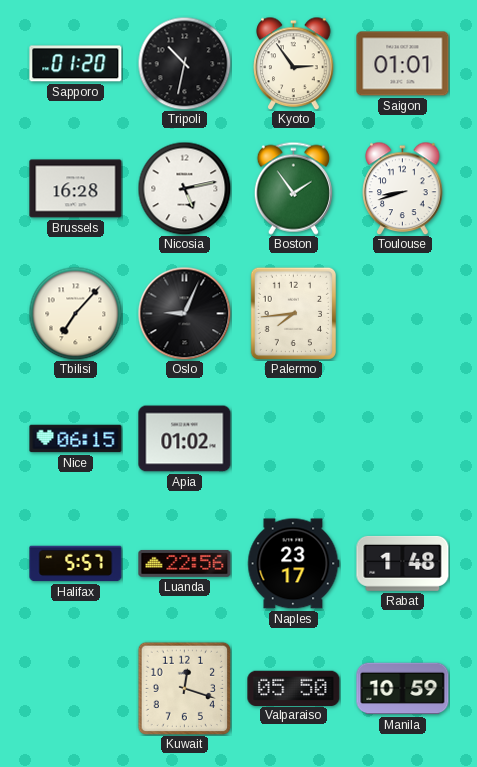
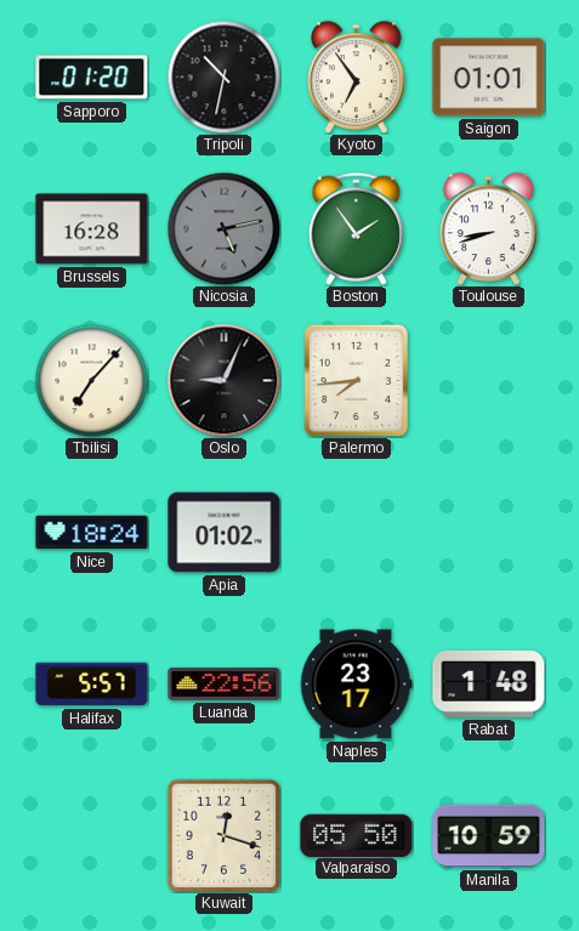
Kyoto: 2:54 -> 6:54 (357, 76)
Nicosia dial: white -> grey (223, 228)
Nice: 06:15 -> 18:24 (92, 533)
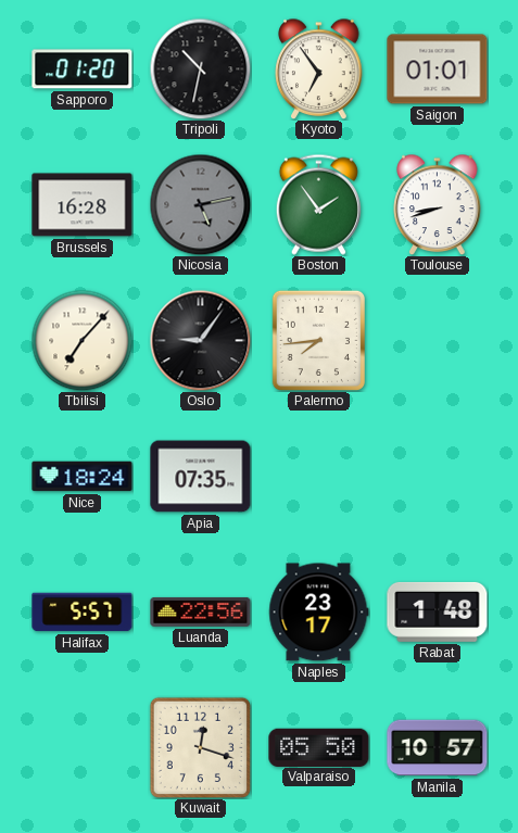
Oslo: 9:04 -> 9:06 (200, 340)
Apia: 01:02 -> 07:35 (201, 477)
Manila: 10:59 -> 10:57 (438, 748)
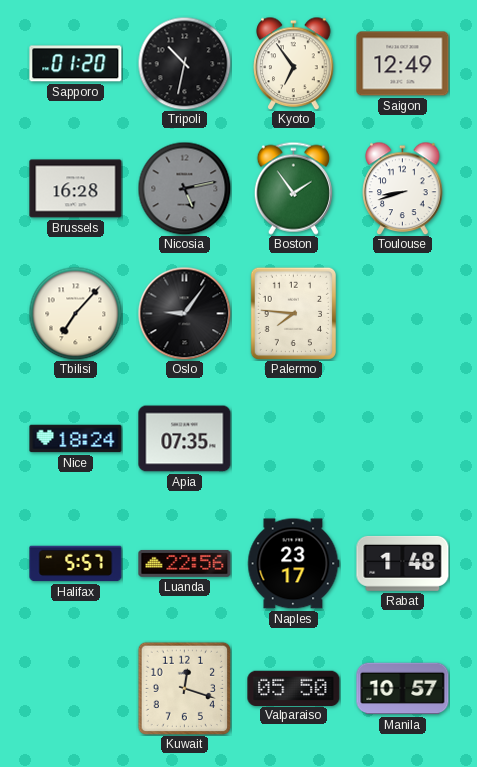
Saigon: 01:01 -> 12:49 (403, 64)
Palermo: 7:44 -> 7:46 (293, 313)
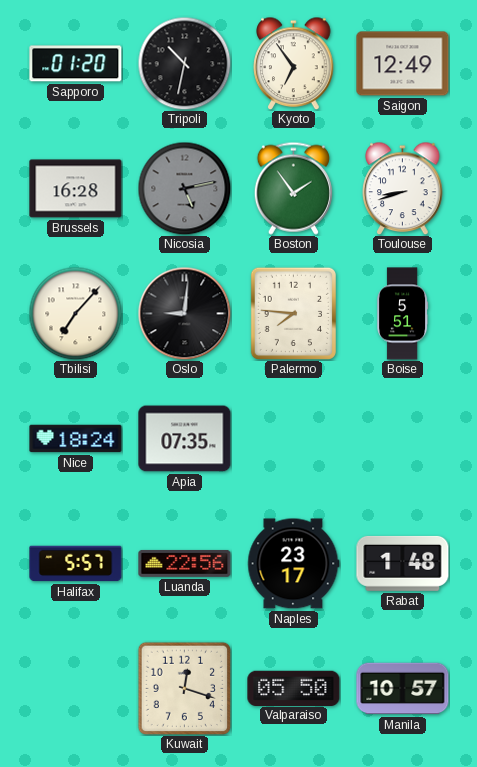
Oslo: 9:06 -> 9:01 (184, 313)
Boise: none -> 5:51 (403, 314)
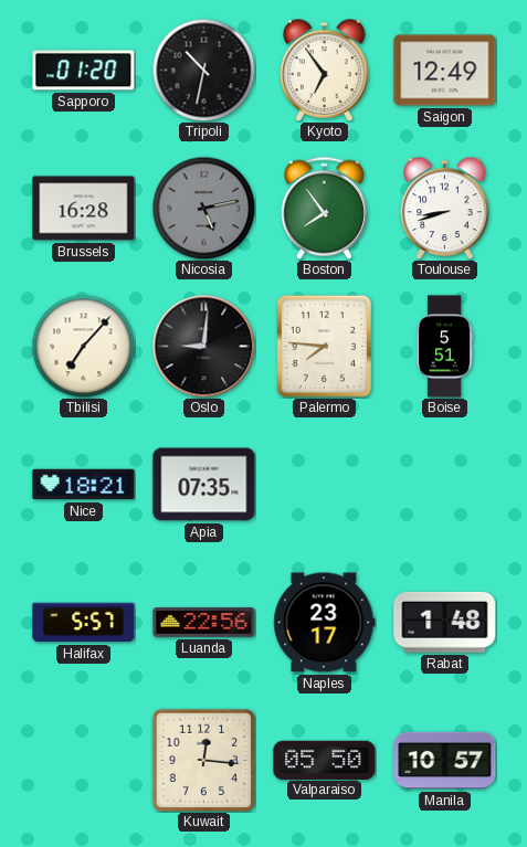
Boston: 1:54 -> 7:54 (324, 208)
Nice: 18:24 -> 18:21 (84, 485)
Kuwait: 12:18 -> 12:16 (203, 760)
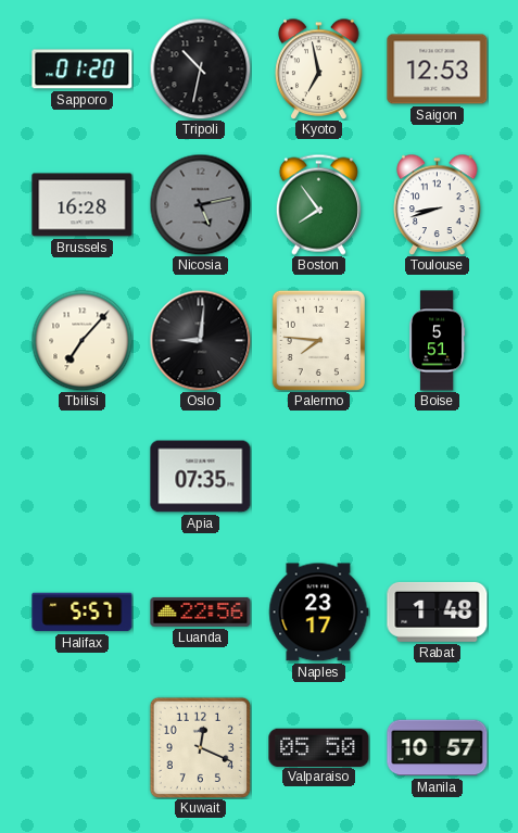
Kyoto: 6:54 -> 6:58 (319, 68)
Saigon: 12:49 -> 12:53 (438, 70)
Nice: 18:21 -> none (84, 485)
Kuwait: 12:16 -> 12:19 (200, 747)
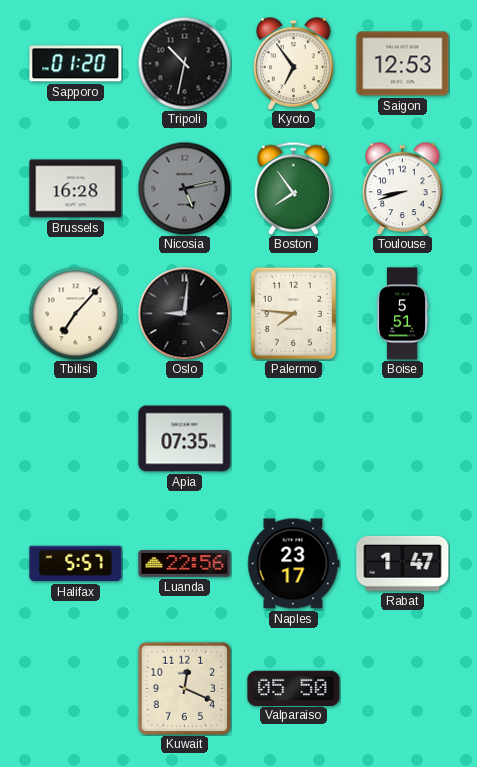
Kyoto: 6:58 -> 6:54 (294, 63)
Rabat: 1:48 -> 1:47 (403, 563)
Manila: 10:57 -> none (438, 748)
